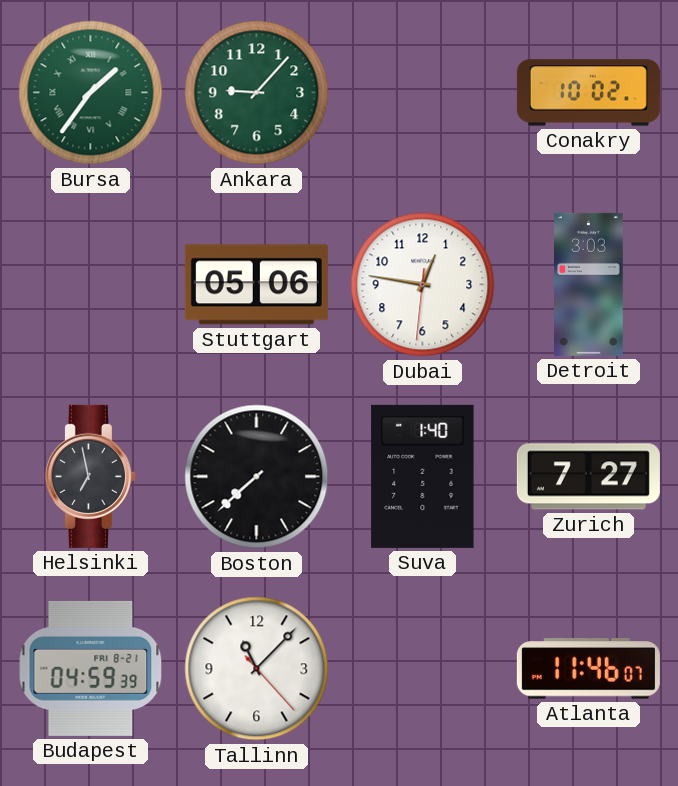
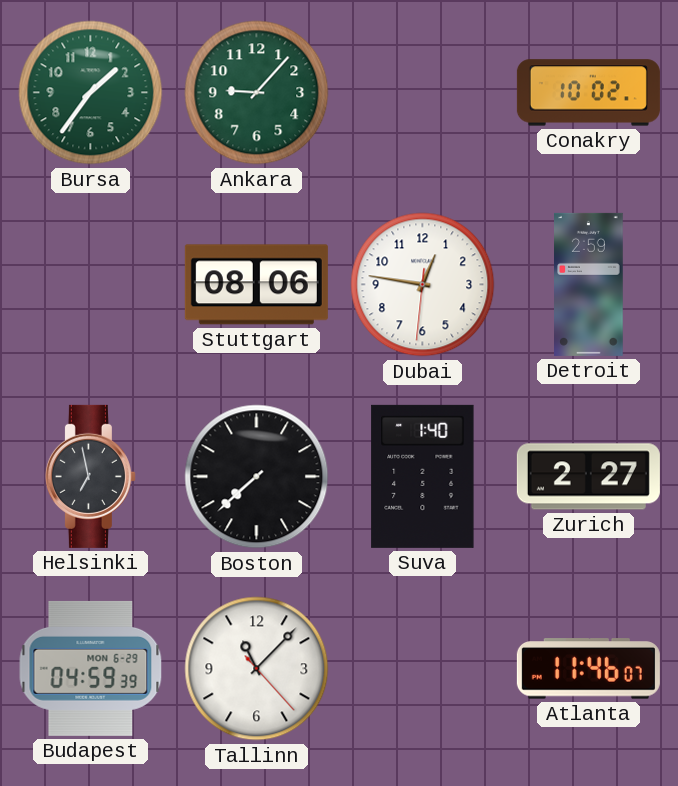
Bursa numerals: Roman -> Arabic (91, 93)
Stuttgart: 05:06 -> 08:06 (256, 285)
Detroit: 3:03 -> 2:59 (589, 284)
Zurich: 7:27 -> 2:27 (588, 477)
Budapest date: FRI 8-21 -> MON 6-29 (91, 668)
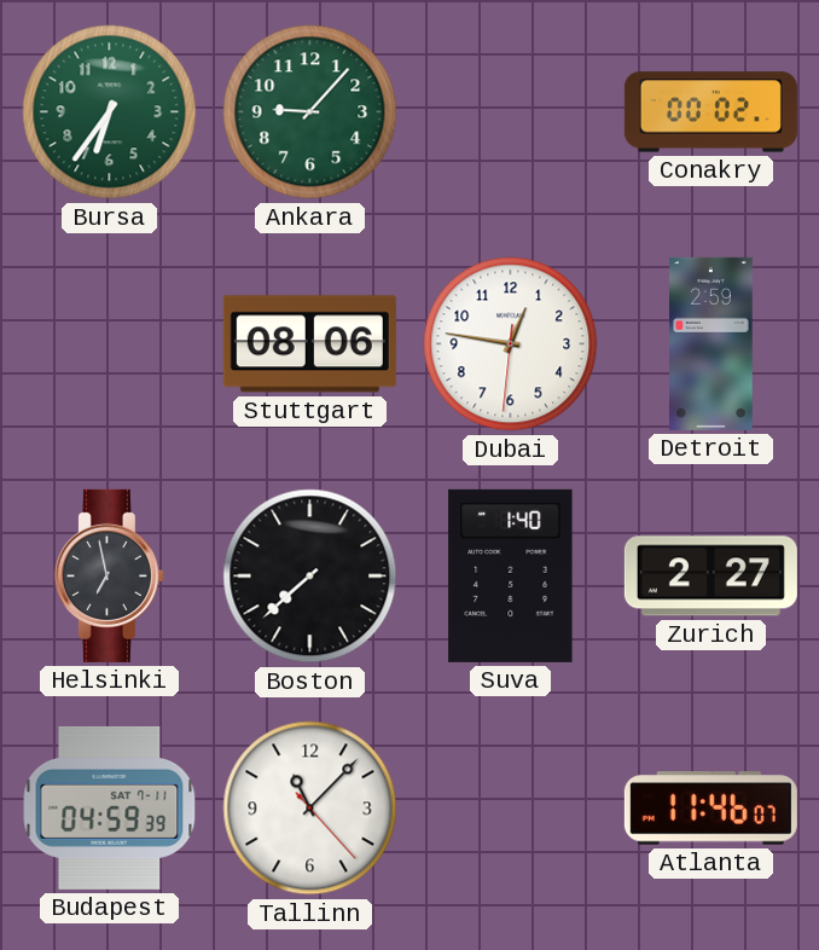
Bursa: 1:36 -> 6:36 (110, 112)
Conakry: 10:02 -> 00:02 (710, 112)
Budapest date: MON 6-29 -> SAT 7-11 (110, 807)
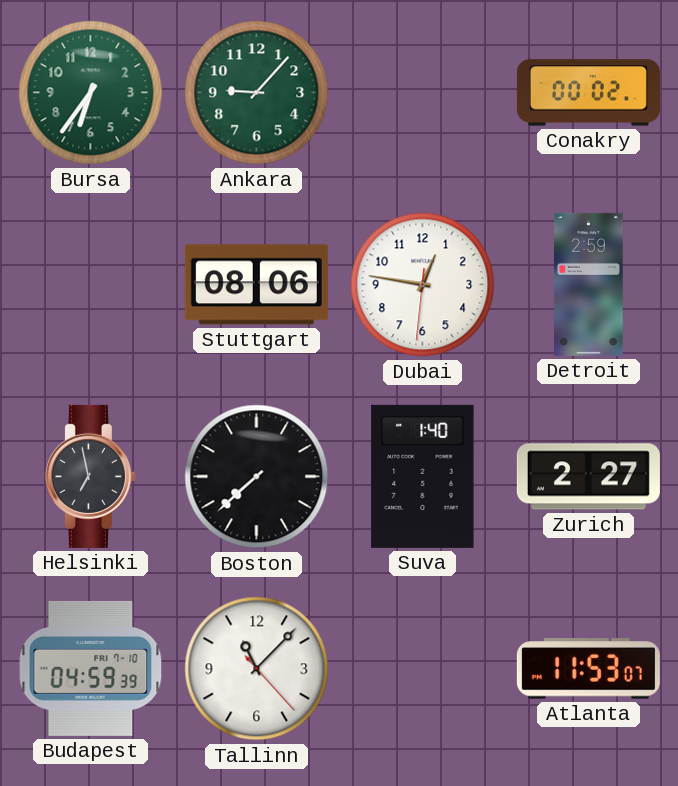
Budapest date: SAT 7-11 -> FRI 7-10 (91, 668)
Atlanta: 11:46 -> 11:53 (588, 669)
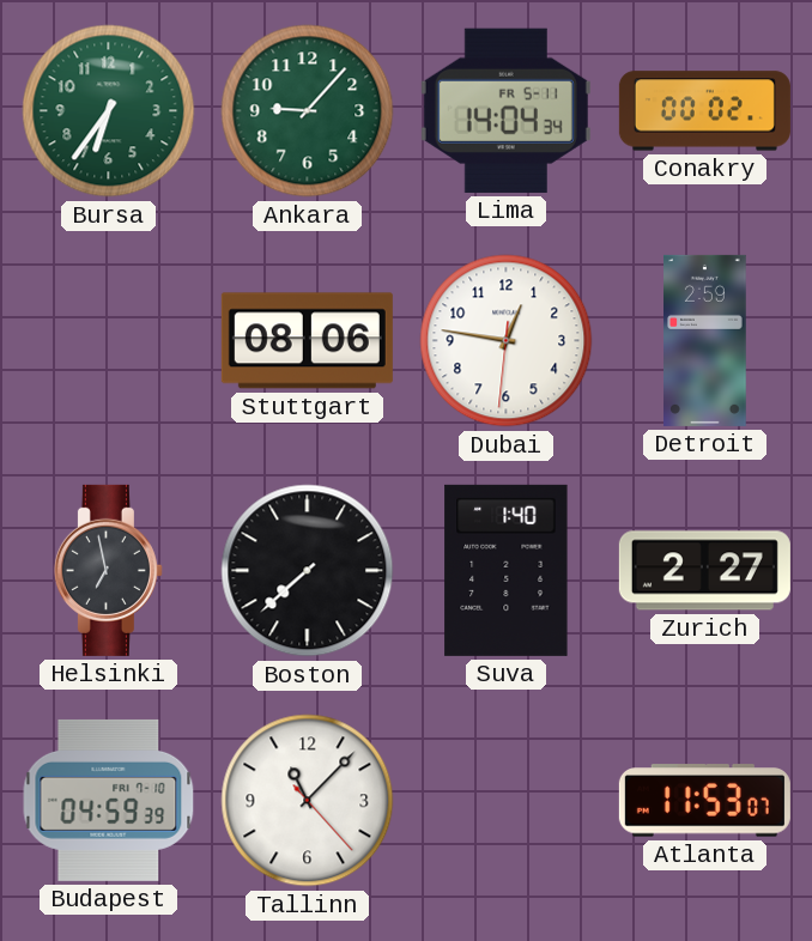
Lima: none -> 14:04 (505, 110)
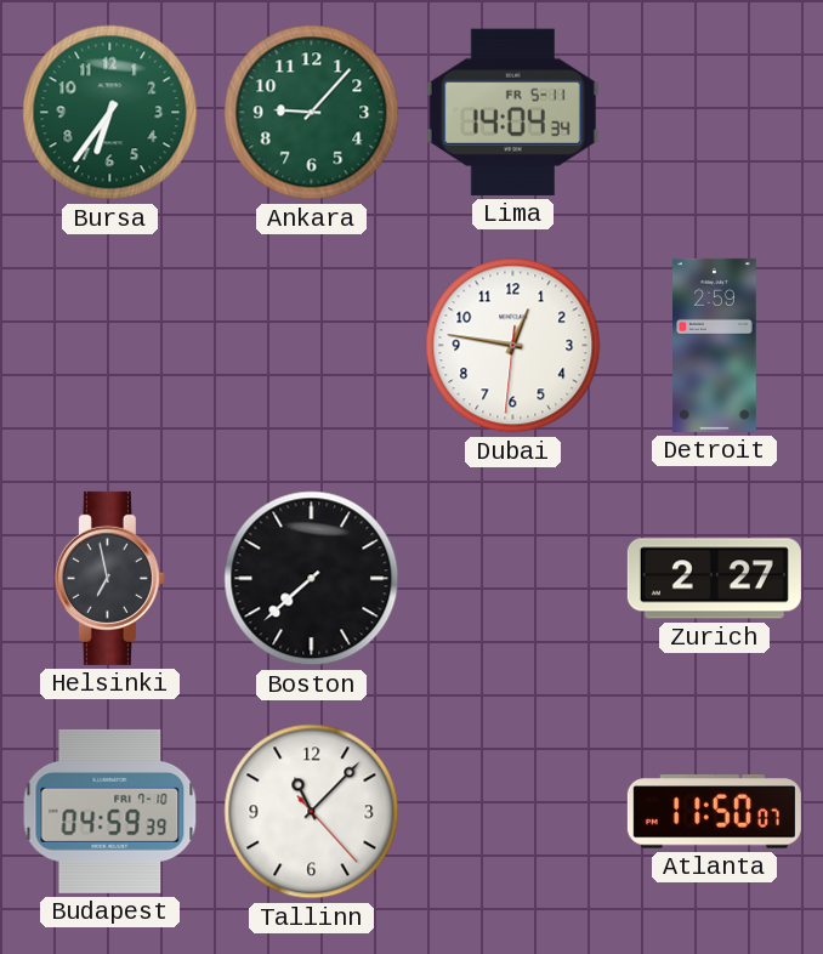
Conakry: 00:02 -> none (704, 111)
Stuttgart: 08:06 -> none (307, 341)
Suva: 1:40 -> none (507, 570)
Atlanta: 11:53 -> 11:50 (714, 812)
